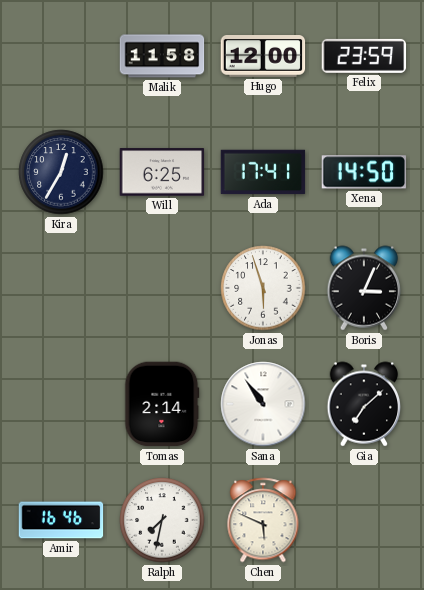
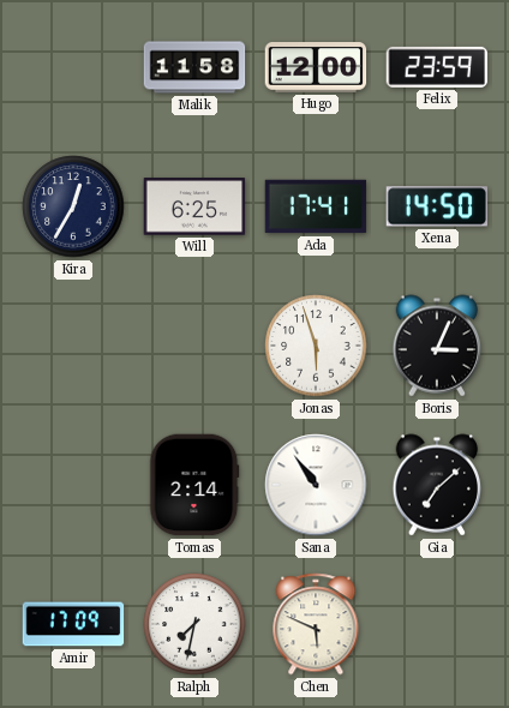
Amir: 16:46 -> 17:09 (73, 624)
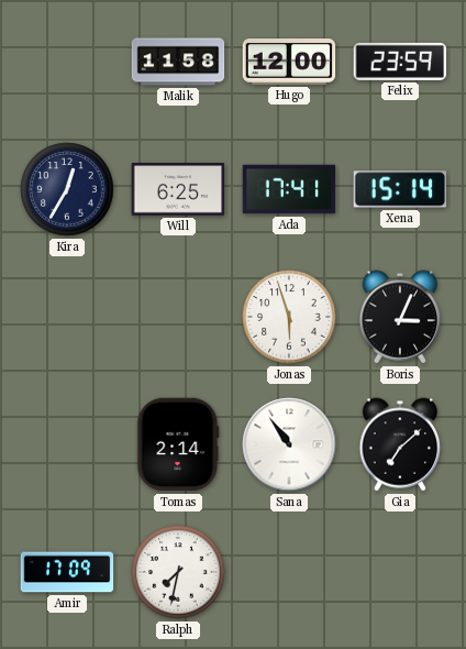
Xena: 14:50 -> 15:14 (400, 189)
Chen: 5:49 -> none (316, 624)
